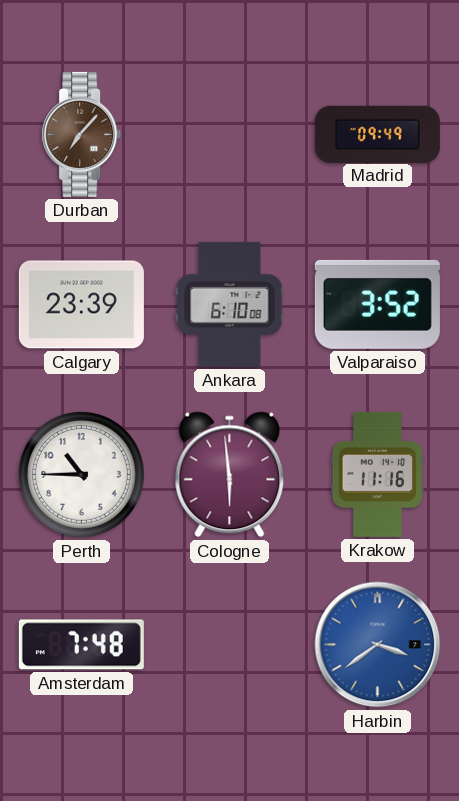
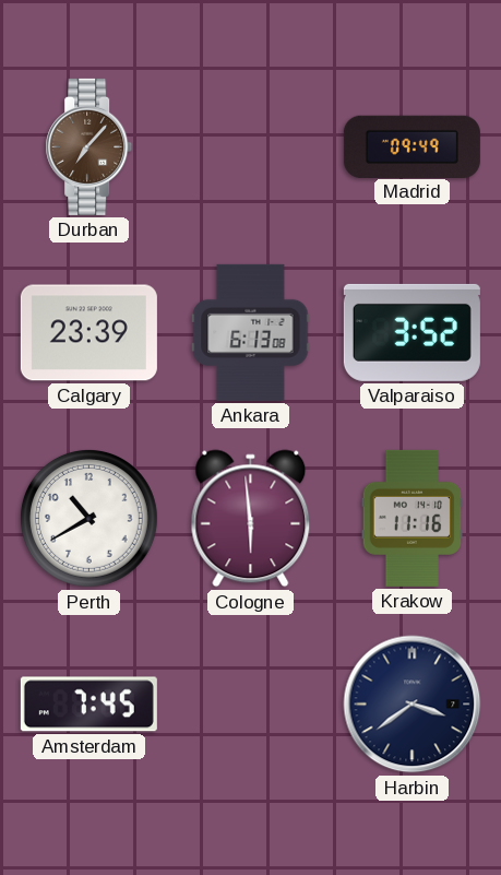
Ankara: 6:10 -> 6:13 (251, 332)
Perth: 10:45 -> 10:40 (88, 518)
Amsterdam: 7:48 -> 7:45 (88, 705)
Harbin dial: blue -> navy (413, 705)
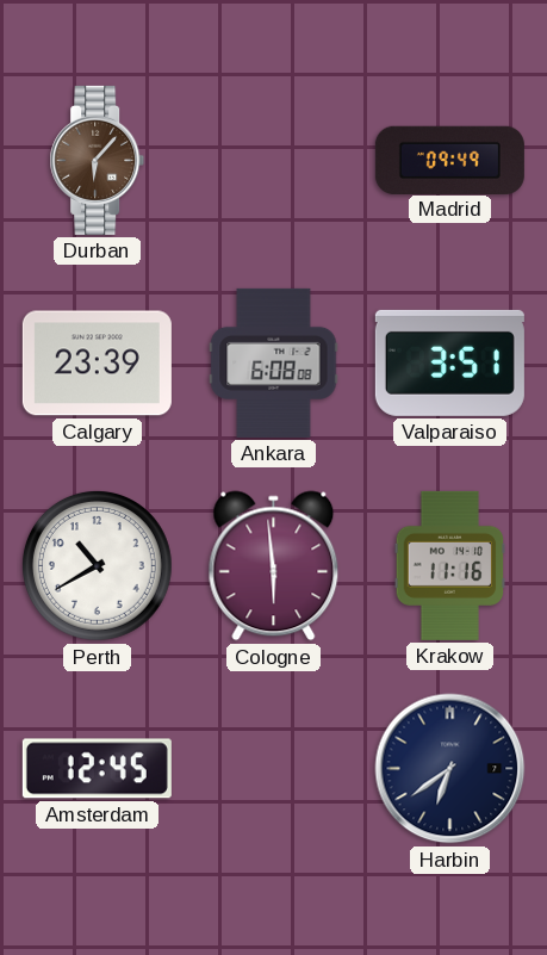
Durban: 7:07 -> 6:07 (98, 160)
Ankara: 6:13 -> 6:08 (274, 362)
Valparaiso: 3:52 -> 3:51 (449, 362)
Amsterdam: 7:45 -> 12:45 (97, 769)
Harbin: 3:39 -> 6:39 (450, 769)
